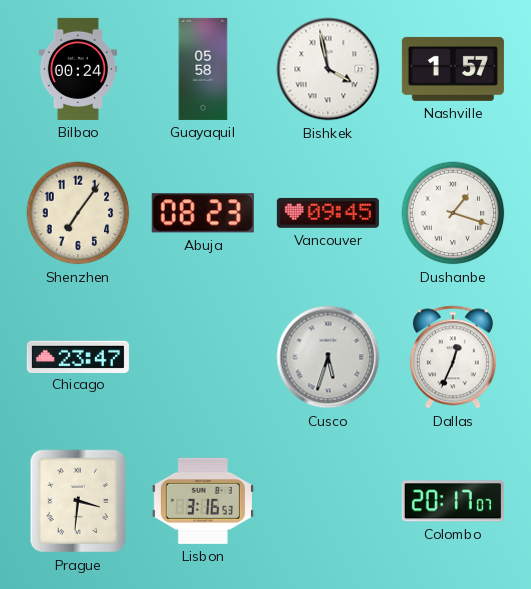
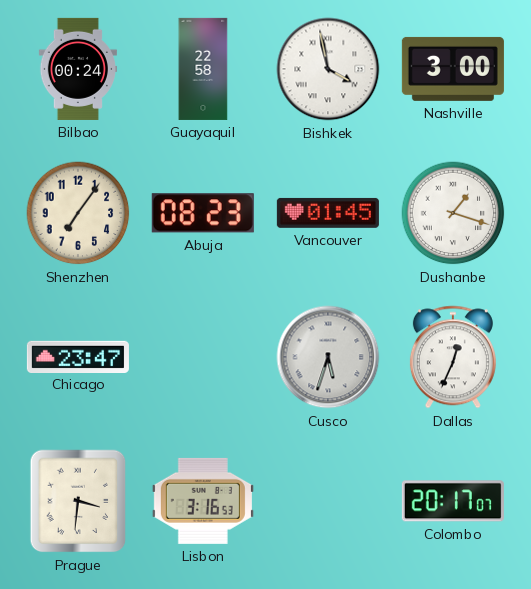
Guayaquil: 05:58 -> 22:58 (203, 69)
Nashville: 1:57 -> 3:00 (453, 69)
Vancouver: 09:45 -> 01:45 (328, 213)
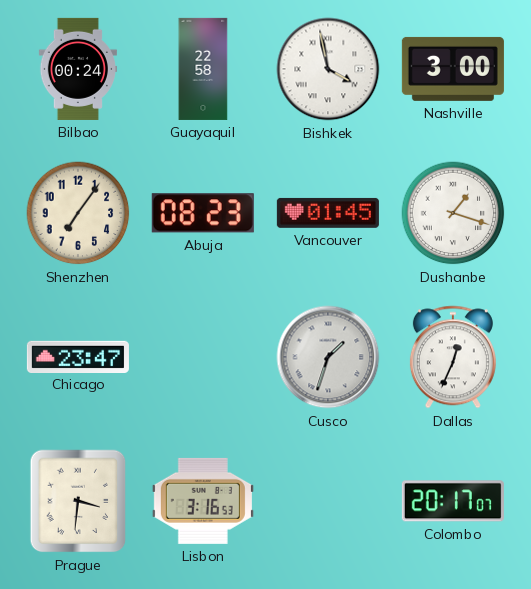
Cusco: 5:33 -> 1:33 (328, 357)
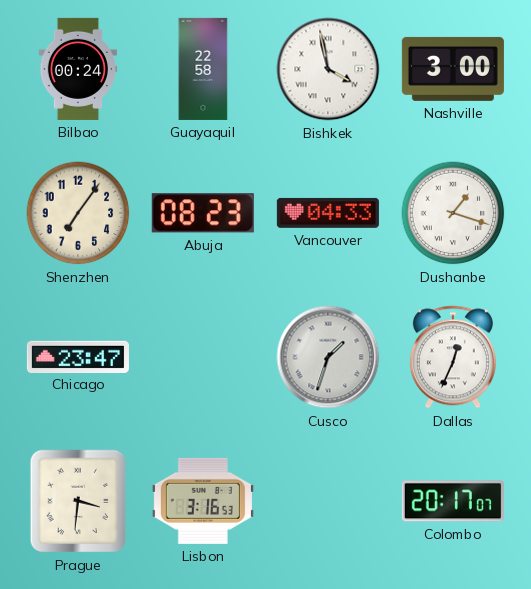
Vancouver: 01:45 -> 04:33 (328, 213)
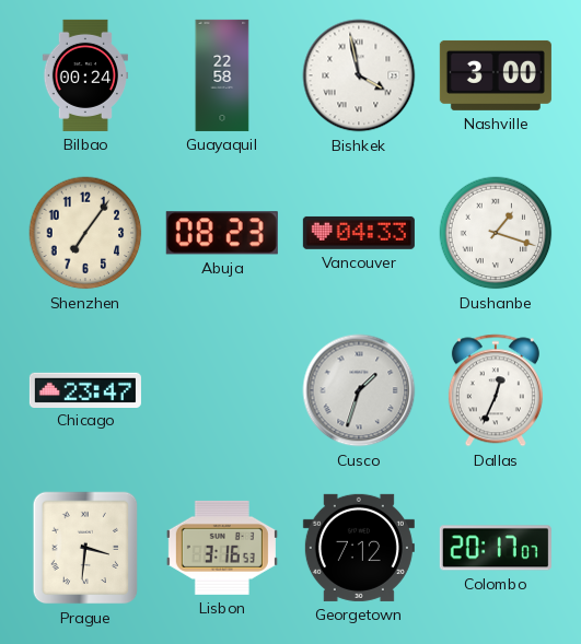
Georgetown: none -> 7:12 (359, 548)
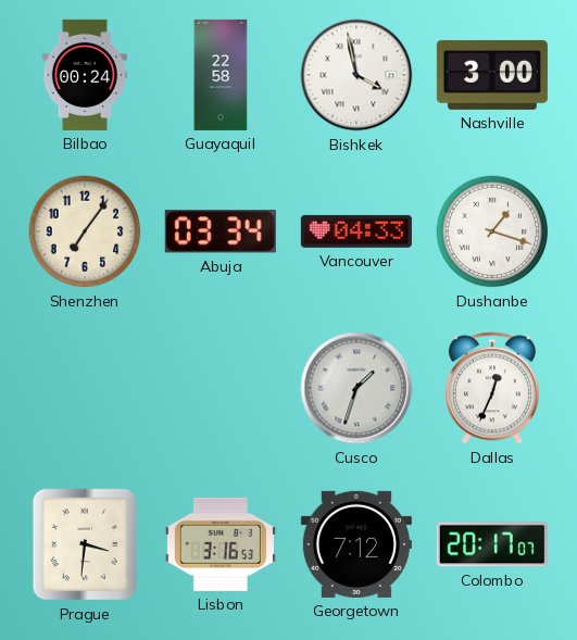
Abuja: 08:23 -> 03:34 (221, 231)
Chicago: 23:47 -> none (85, 389)
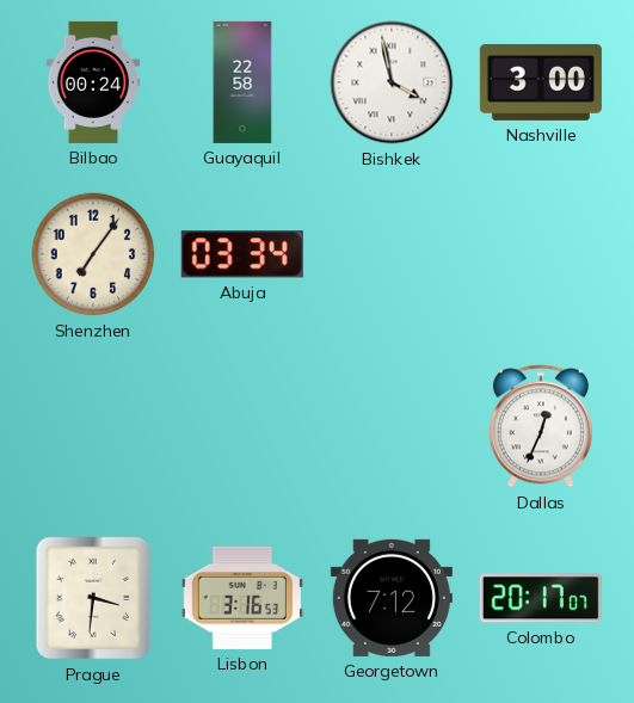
Vancouver: 04:33 -> none (356, 231)
Dushanbe: 1:18 -> none (492, 231)
Cusco: 1:33 -> none (356, 388)
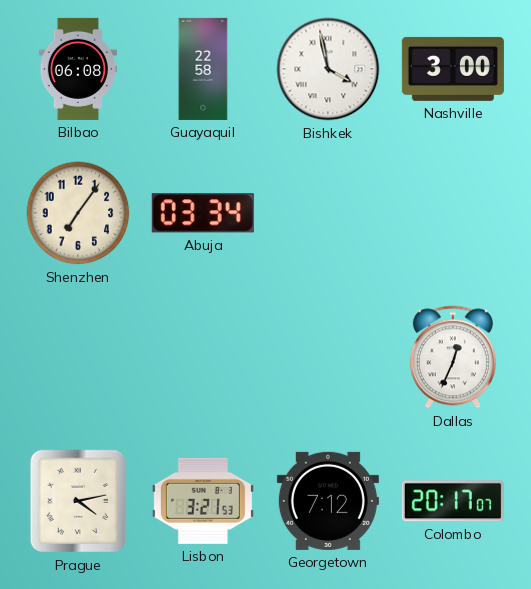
Bilbao: 00:24 -> 06:08 (78, 69)
Prague: 3:31 -> 4:13 (78, 501)
Lisbon: 3:16 -> 3:21 (203, 501)
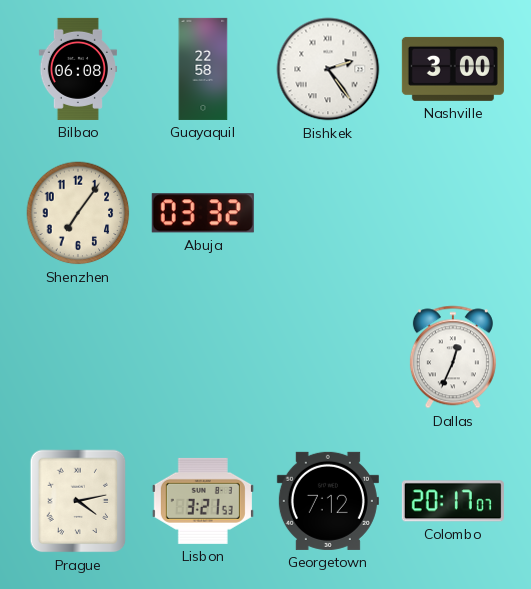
Bishkek: 3:58 -> 2:24 (328, 69)
Abuja: 03:34 -> 03:32 (203, 213)
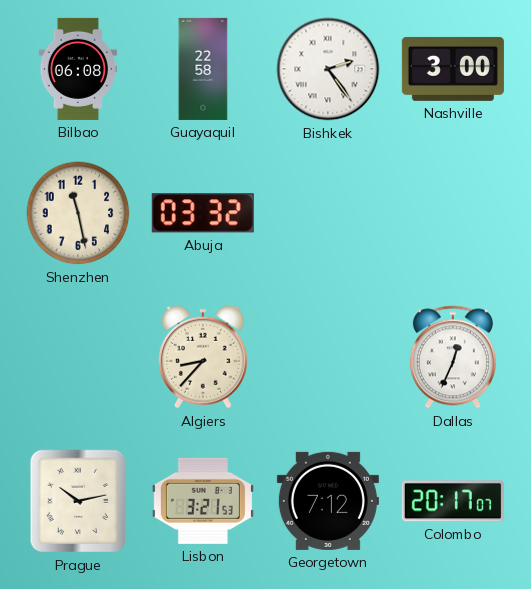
Shenzhen: 7:06 -> 11:28 (78, 213)
Algiers: none -> 8:37 (204, 357)
Prague: 4:13 -> 10:13 (78, 501)
